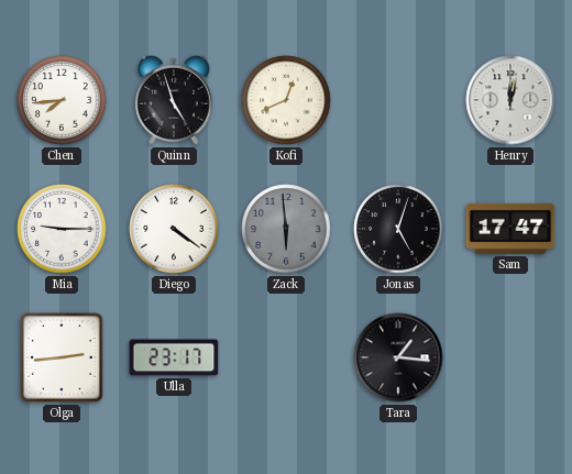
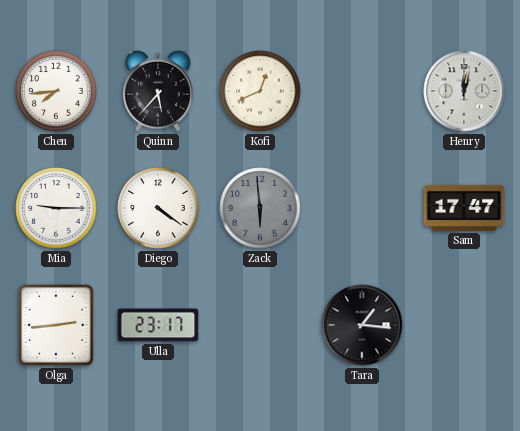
Quinn: 4:57 -> 5:37 (158, 91)
Jonas: 5:03 -> none (398, 229)
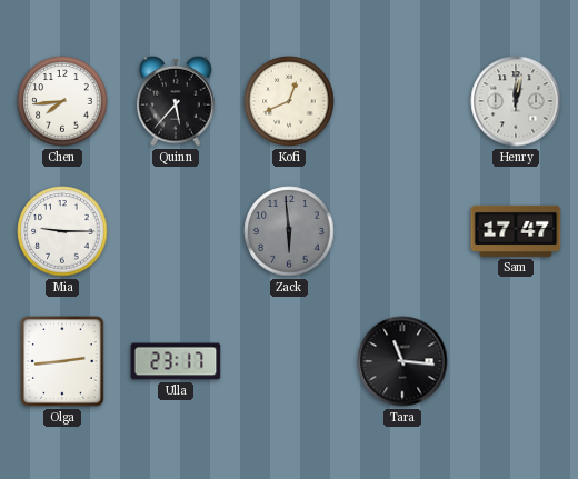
Diego: 4:21 -> none (158, 208)
Tara: 1:16 -> 11:16 (402, 361)
